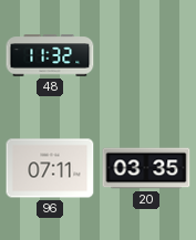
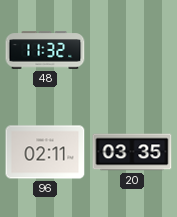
96: 07:11 -> 02:11 (45, 152)
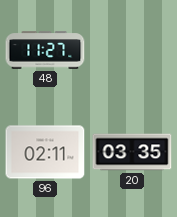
48: 11:32 -> 11:27 (45, 50)
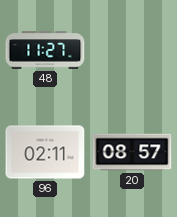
20: 03:35 -> 08:57 (132, 152)
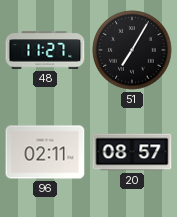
51: none -> 7:05 (132, 50)
